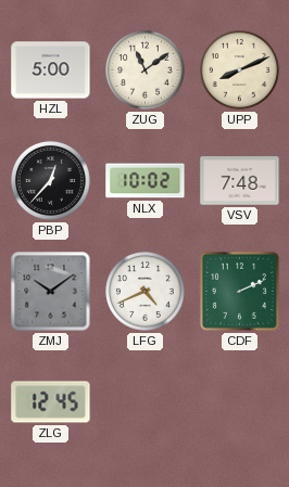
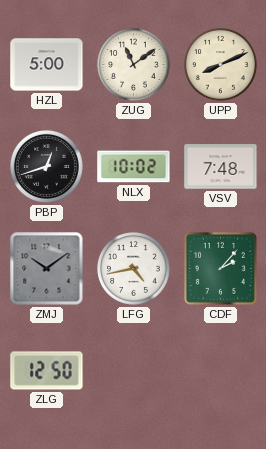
PBP: 12:37 -> 12:42 (47, 167)
LFG: 4:41 -> 4:43 (134, 269)
CDF: 2:11 -> 2:07 (220, 268)
ZLG: 12:45 -> 12:50 (47, 371)
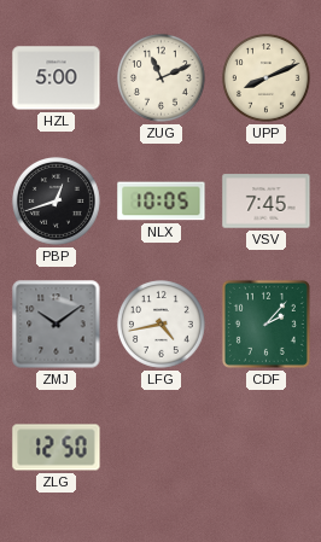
ZUG: 11:09 -> 11:11 (162, 78)
NLX: 10:02 -> 10:05 (162, 202)
VSV: 7:48 -> 7:45 (267, 202)
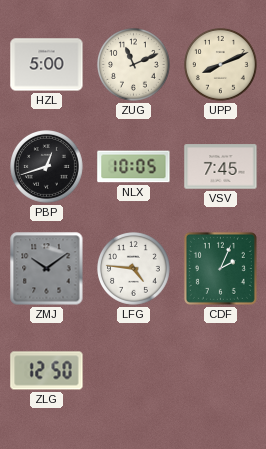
LFG: 4:43 -> 4:46 (134, 269)
CDF: 2:07 -> 2:04 (220, 268)
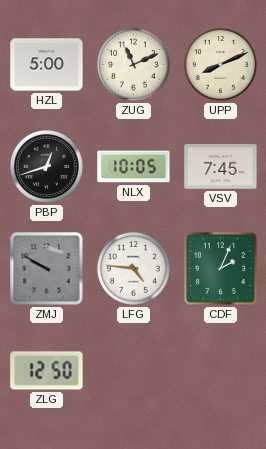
ZMJ: 10:09 -> 9:50 (47, 269)
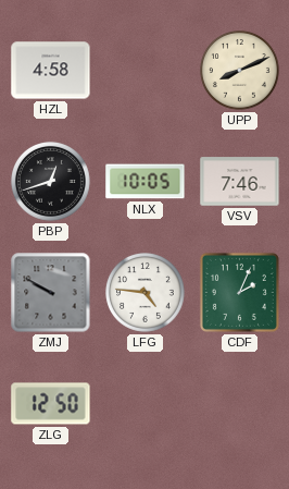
HZL: 5:00 -> 4:58 (51, 71)
ZUG: 11:11 -> none (134, 65)
VSV: 7:45 -> 7:46 (240, 182)
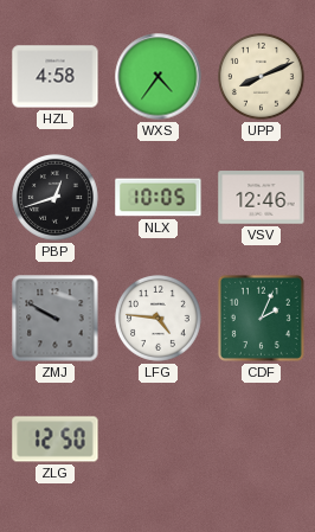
WXS: none -> 4:36 (159, 77)
VSV: 7:46 -> 12:46 (262, 198)
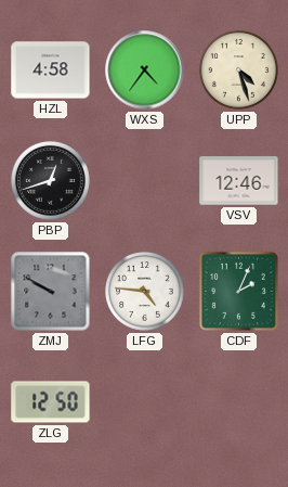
UPP: 8:11 -> 4:27 (239, 71)
NLX: 10:05 -> none (159, 198)
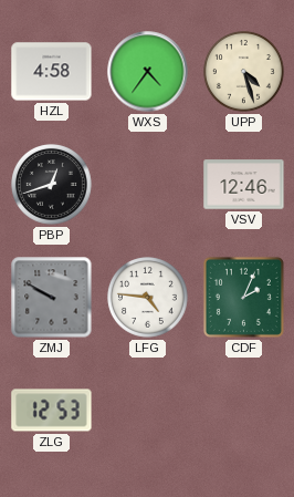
ZLG: 12:50 -> 12:53 (52, 411)
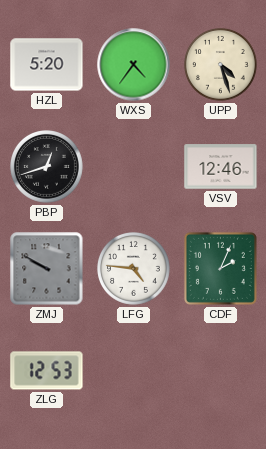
HZL: 4:58 -> 5:20 (47, 65)
